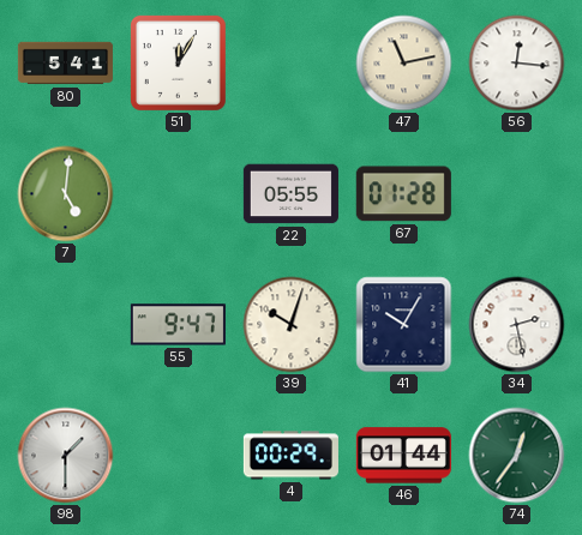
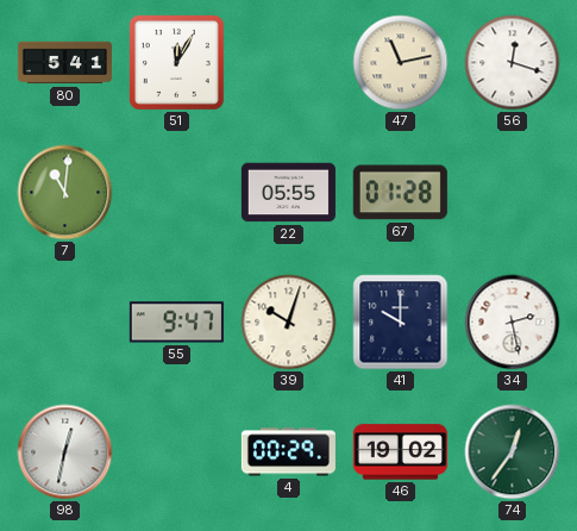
56: 12:16 -> 12:18 (513, 63)
7: 5:01 -> 11:01 (65, 193)
41: 10:05 -> 10:00 (401, 323)
98: 1:30 -> 12:32 (65, 452)
46: 01:44 -> 19:02 (400, 452)
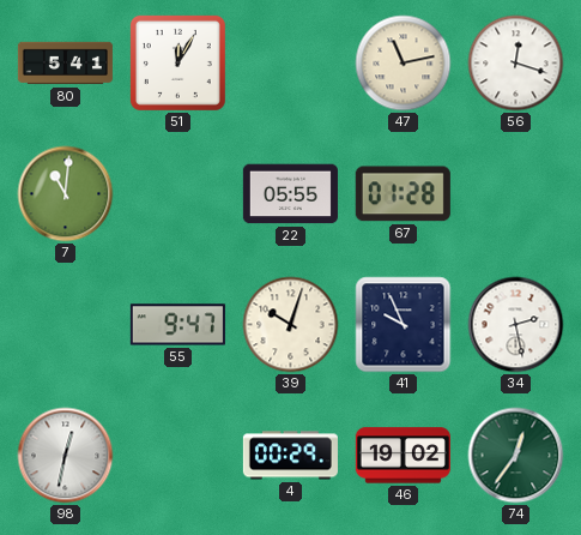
41: 10:00 -> 9:56 (404, 325)
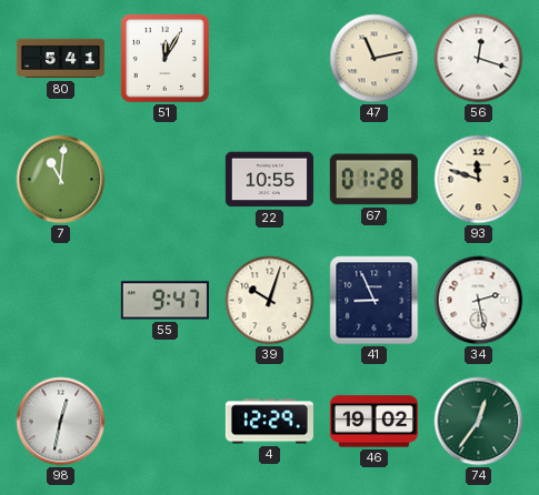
22: 05:55 -> 10:55 (269, 180)
93: none -> 11:48 (479, 180)
41: 9:56 -> 8:56 (375, 301)
4: 00:29 -> 12:29 (269, 422)
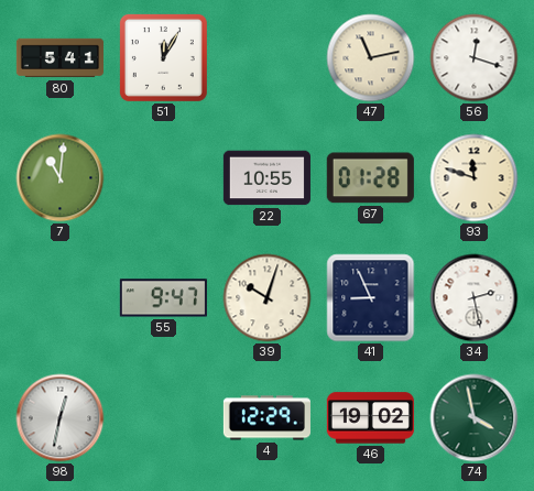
74: 12:36 -> 3:58 (475, 418)
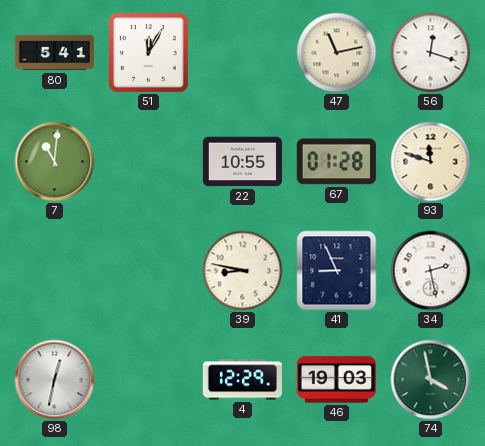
55: 9:47 -> none (163, 298)
39: 10:03 -> 8:47 (243, 271)
46: 19:02 -> 19:03 (336, 380)
